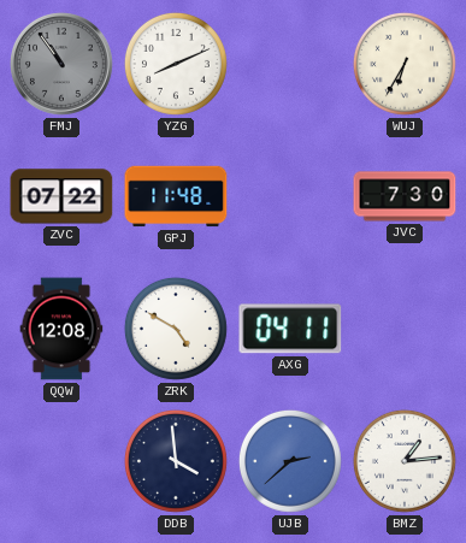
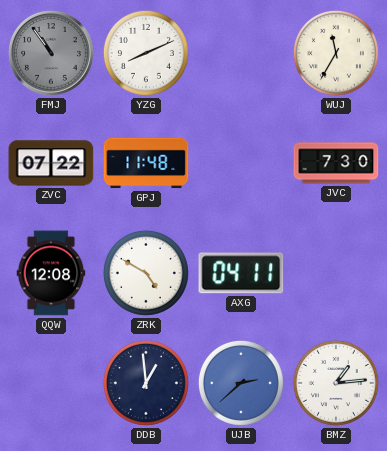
WUJ: 6:35 -> 11:35 (336, 53)
DDB: 3:59 -> 12:59 (146, 383)
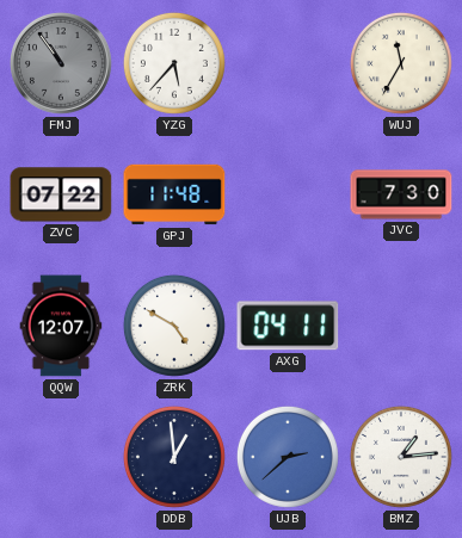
YZG: 8:11 -> 5:37 (174, 63)
QQW: 12:08 -> 12:07 (61, 326)
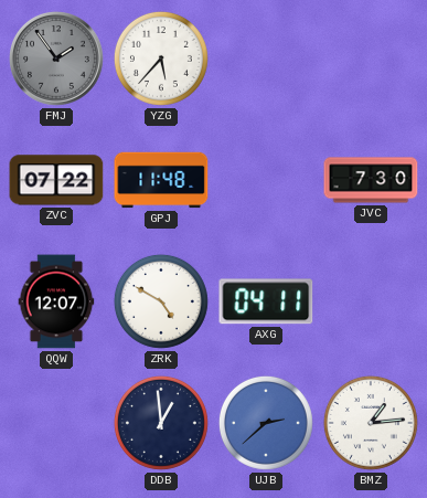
FMJ: 10:54 -> 1:54 (57, 60)
WUJ: 11:35 -> none (401, 63)
